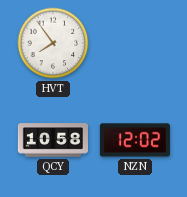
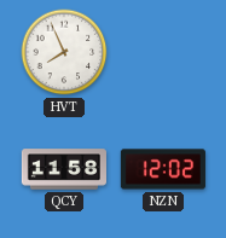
HVT: 7:54 -> 7:56 (64, 52)
QCY: 10:58 -> 11:58 (63, 169)
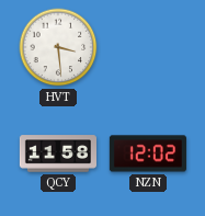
HVT: 7:56 -> 3:29 (58, 47)
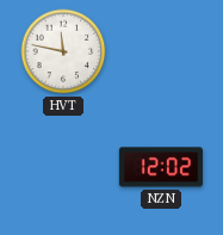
HVT: 3:29 -> 11:47 (63, 51)
QCY: 11:58 -> none (57, 154)
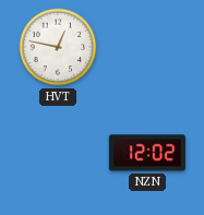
HVT: 11:47 -> 12:47 (58, 47)
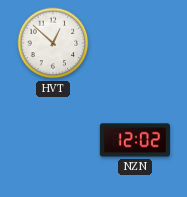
HVT: 12:47 -> 12:52 (53, 43)
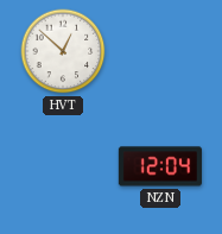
NZN: 12:02 -> 12:04 (160, 166)
